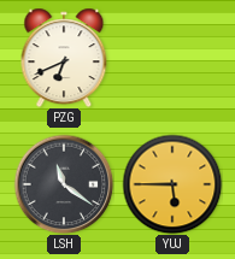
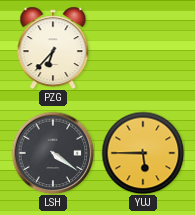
PZG: 6:41 -> 6:37 (53, 48)
LSH: 11:21 -> 4:21 (53, 153)
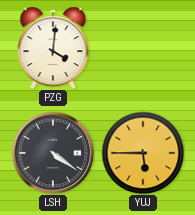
PZG: 6:37 -> 4:01 (53, 48)
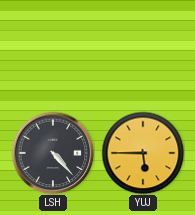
PZG: 4:01 -> none (53, 48)
LSH: 4:21 -> 4:23 (53, 153)
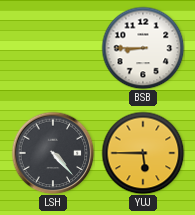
BSB: none -> 8:45 (143, 48)
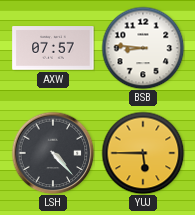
AXW: none -> 07:57 (53, 48)
BSB: 8:45 -> 8:46 (143, 48)
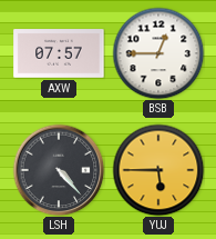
BSB: 8:46 -> 12:45 (158, 53)
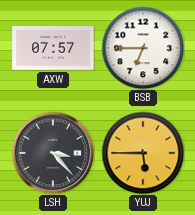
BSB: 12:45 -> 6:45 (143, 48)
LSH: 4:23 -> 3:23 (53, 153)
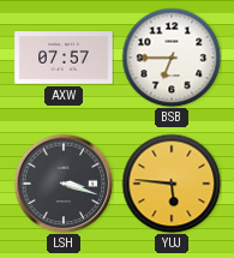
LSH: 3:23 -> 3:18 (64, 184)
YUJ: 5:45 -> 5:46 (172, 184)
